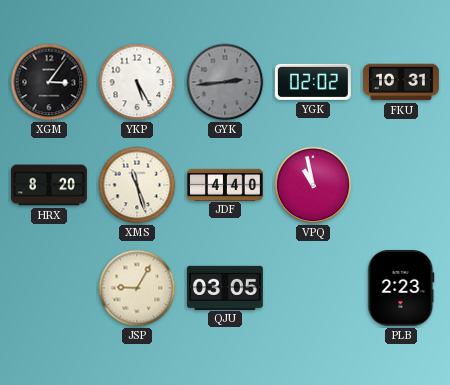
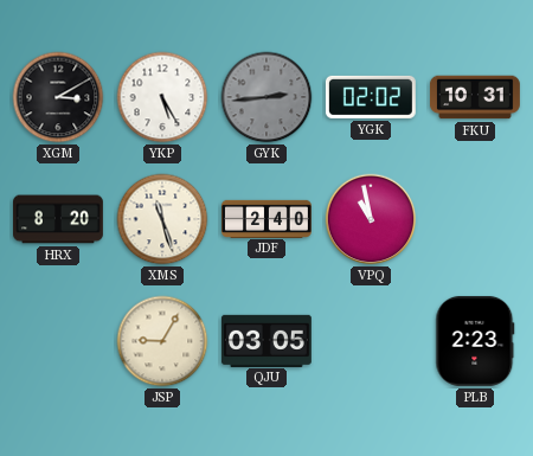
XGM: 3:06 -> 3:10 (58, 97)
JDF: 4:40 -> 2:40 (268, 218)
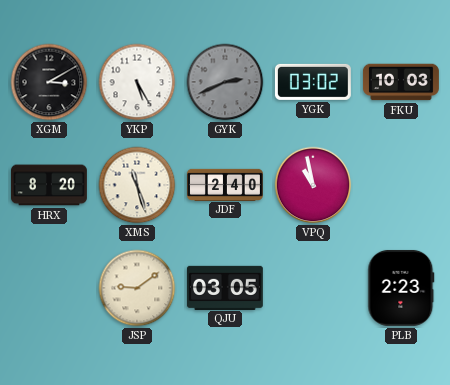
GYK: 2:44 -> 2:41 (225, 82)
YGK: 02:02 -> 03:02 (313, 82)
FKU: 10:31 -> 10:03 (402, 82)
JSP: 9:05 -> 9:09 (137, 288)
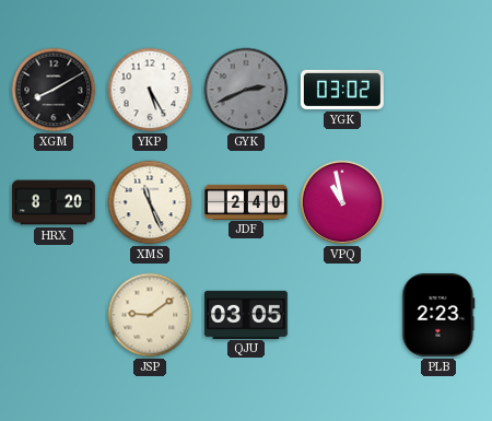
XGM: 3:10 -> 8:10 (54, 90)
FKU: 10:03 -> none (402, 82)
XMS: 11:27 -> 11:26 (150, 202)
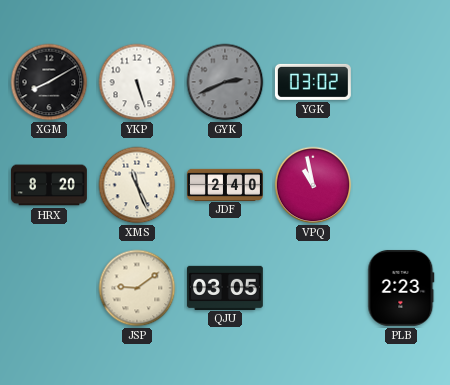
YKP: 5:25 -> 5:27 (137, 82)
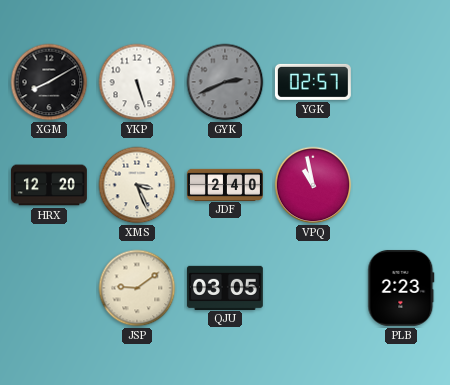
YGK: 03:02 -> 02:57 (313, 82)
HRX: 8:20 -> 12:20 (50, 185)
XMS: 11:26 -> 3:26 (137, 185)
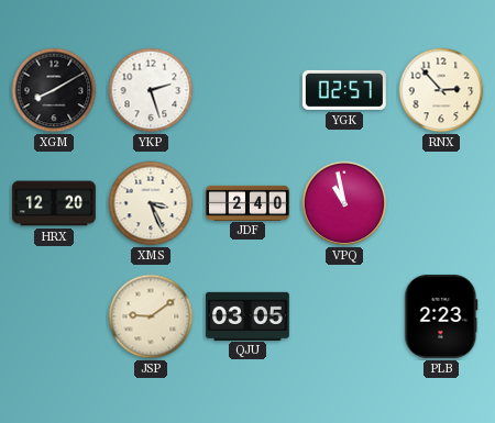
YKP: 5:27 -> 2:27 (151, 90)
GYK: 2:41 -> none (225, 82)
RNX: none -> 2:53 (441, 90)
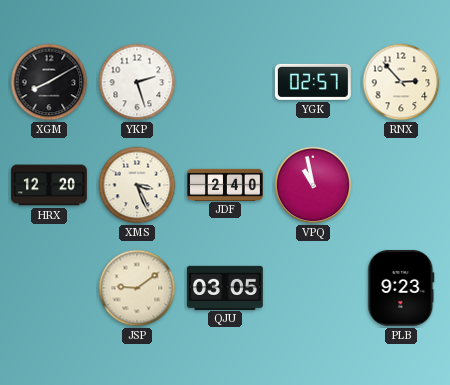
PLB: 2:23 -> 9:23 (401, 288)
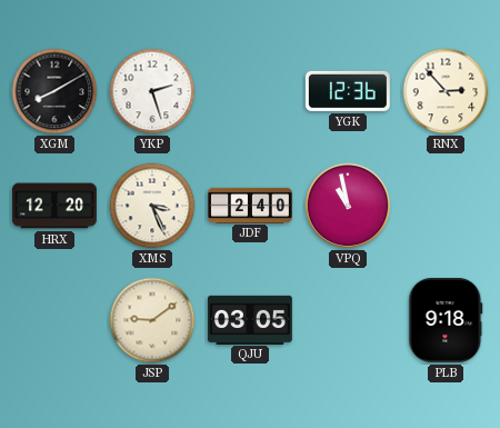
YGK: 02:57 -> 12:36 (348, 91)
PLB: 9:23 -> 9:18 (446, 320)
